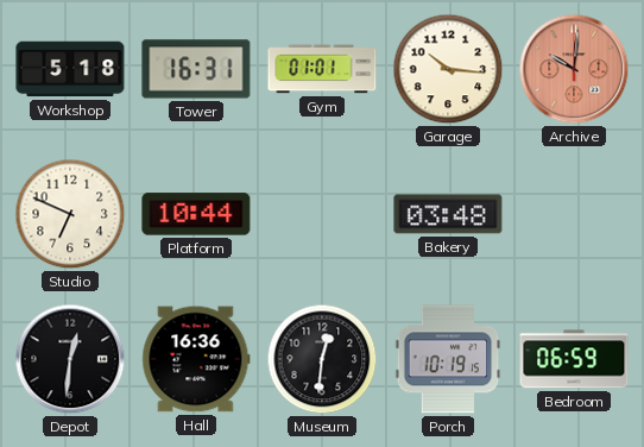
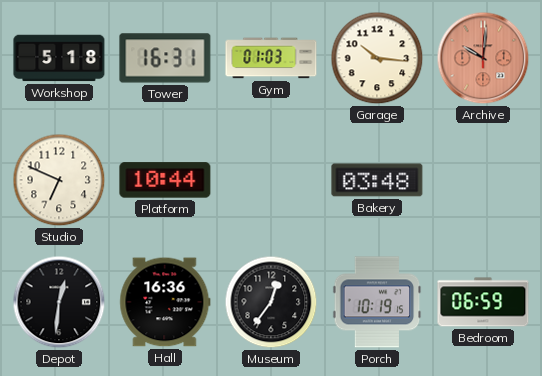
Gym: 01:01 -> 01:03 (271, 58)
Museum: 12:31 -> 12:36 (271, 302)
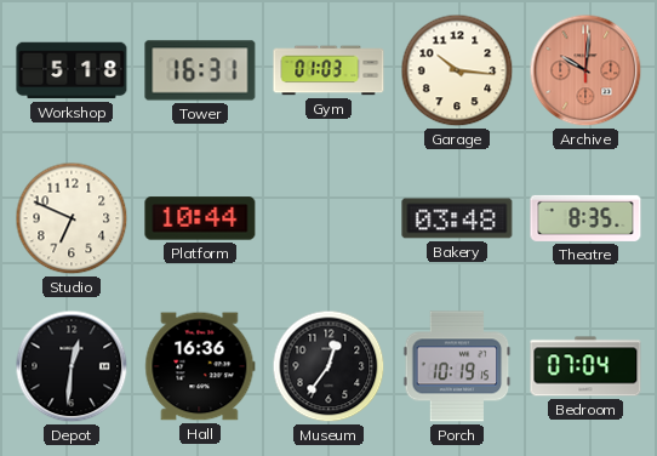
Theatre: none -> 8:35 (585, 218)
Bedroom: 06:59 -> 07:04 (585, 366)
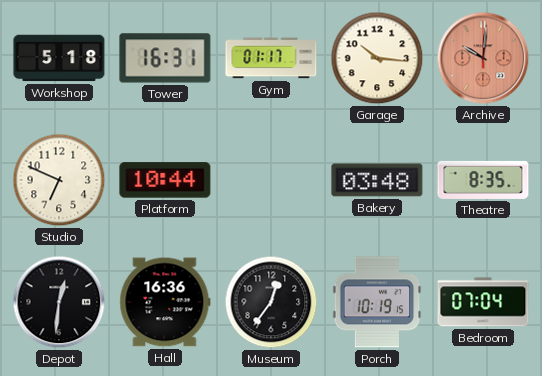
Gym: 01:03 -> 01:17 (271, 58)
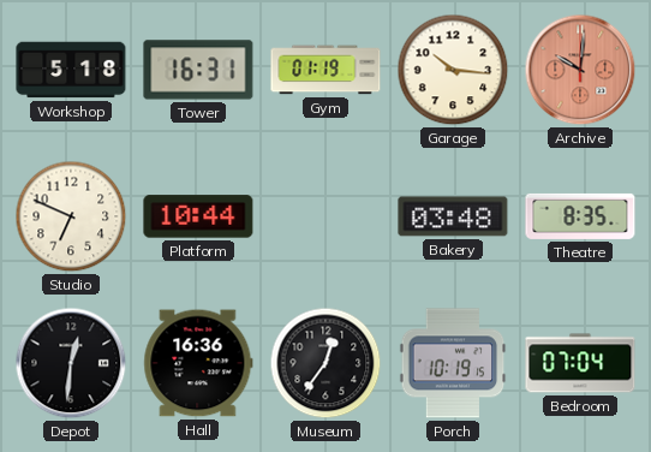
Gym: 01:17 -> 01:19 (325, 70)
